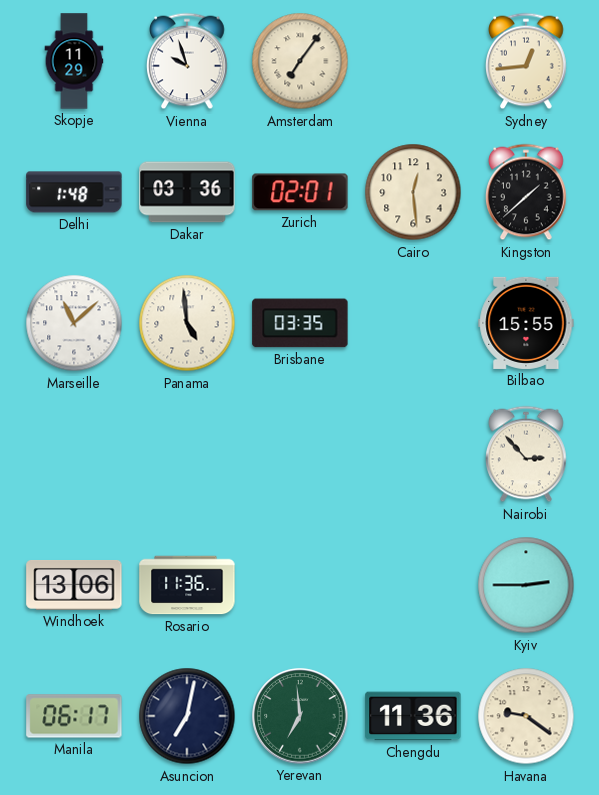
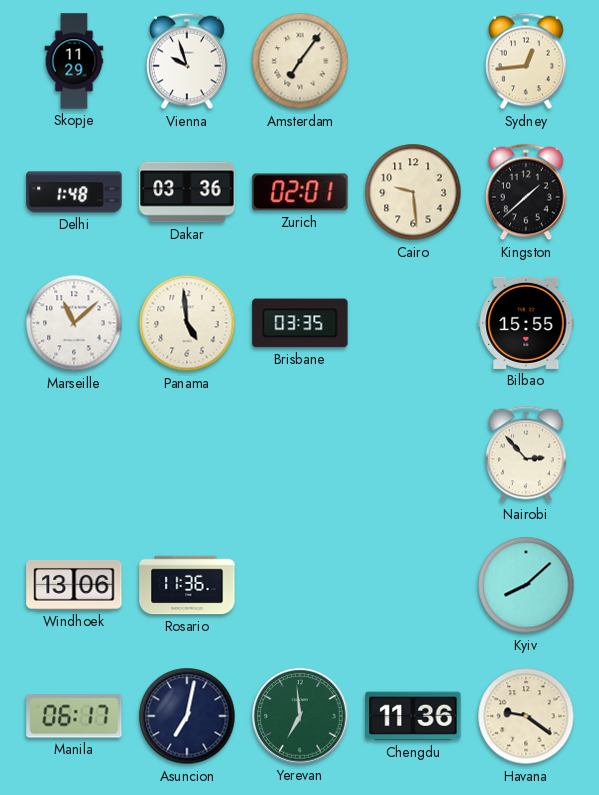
Cairo: 12:29 -> 9:29 (413, 192)
Kyiv: 2:45 -> 8:08 (526, 585)
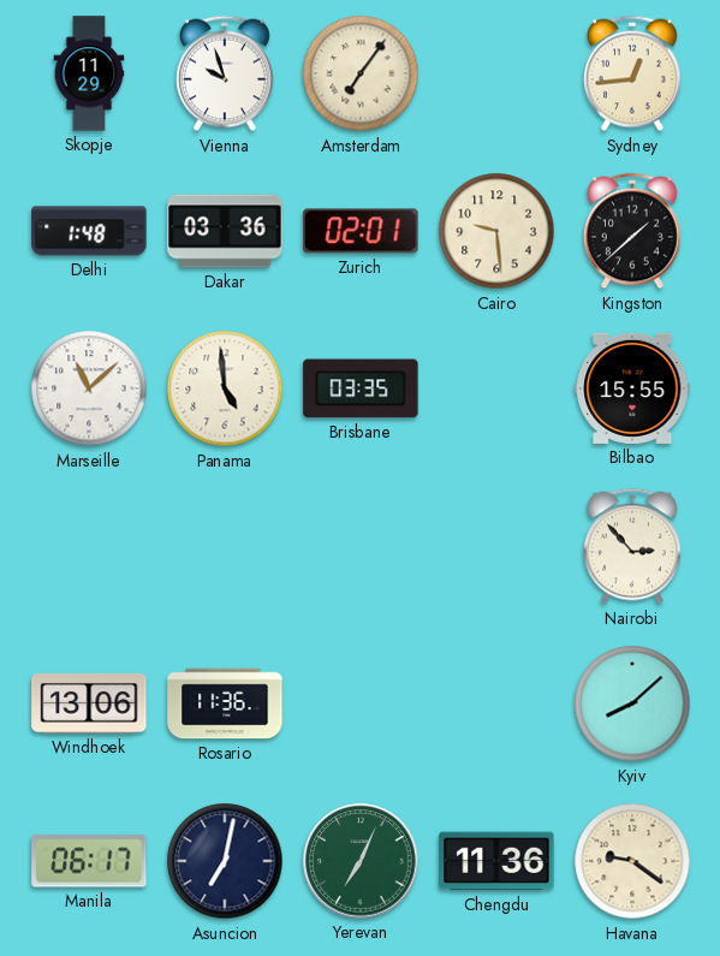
Yerevan: 6:59 -> 7:04 (361, 861)
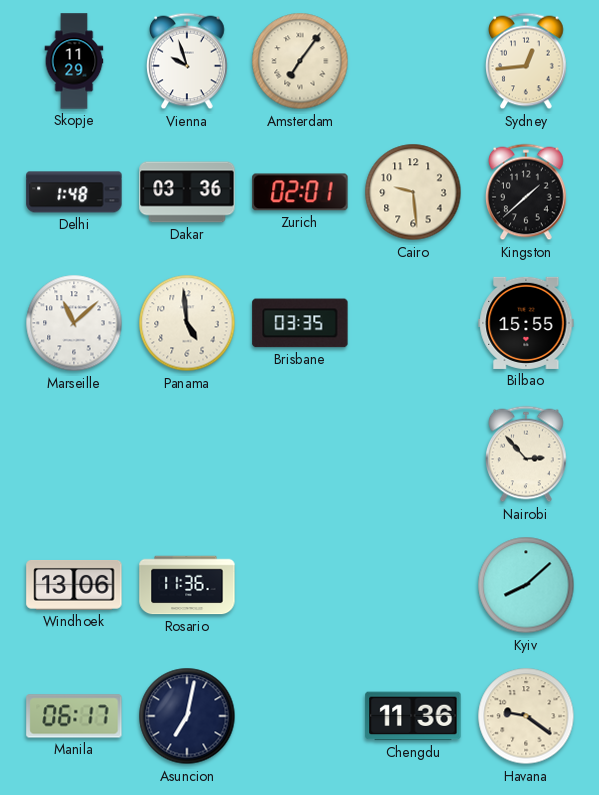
Yerevan: 7:04 -> none (361, 861)
